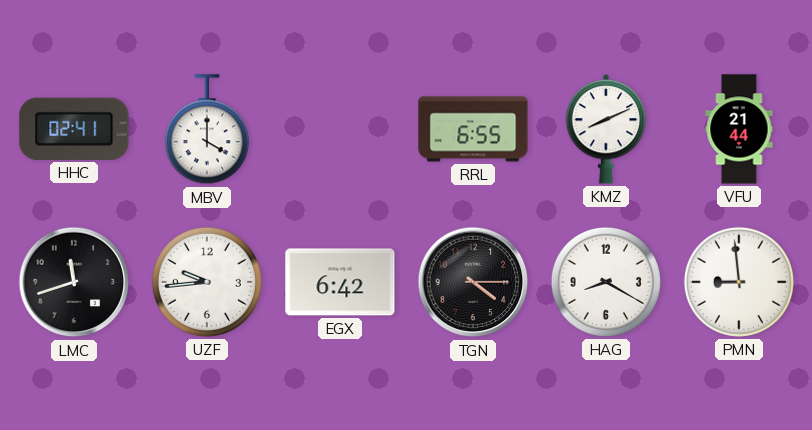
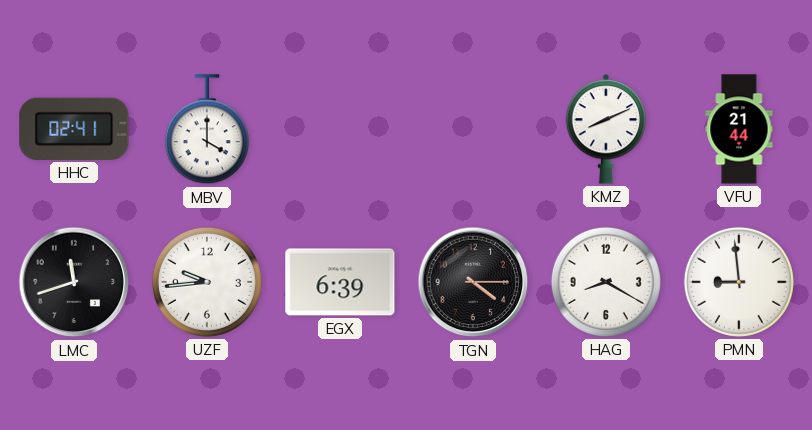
RRL: 6:55 -> none (473, 129)
EGX: 6:42 -> 6:39 (340, 282)
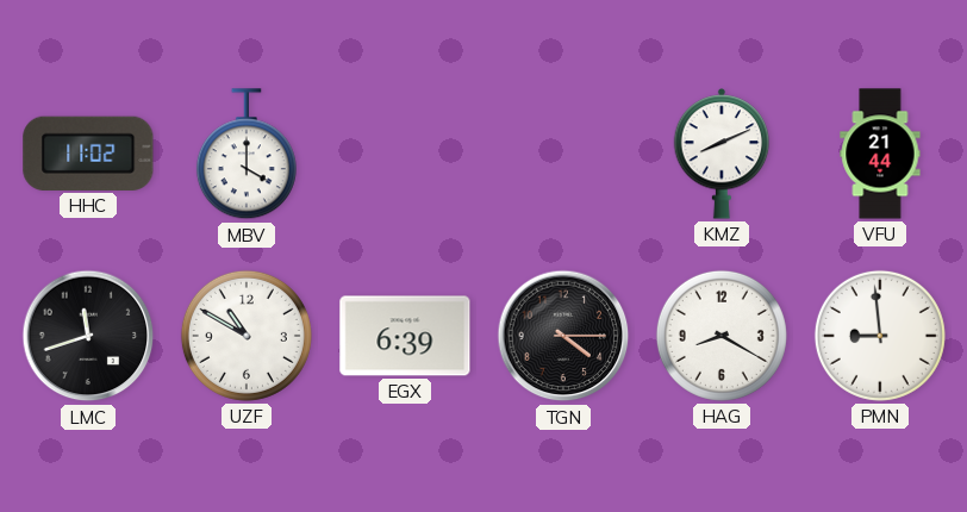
HHC: 02:41 -> 11:02 (88, 154)
UZF: 9:44 -> 10:50 (247, 336)
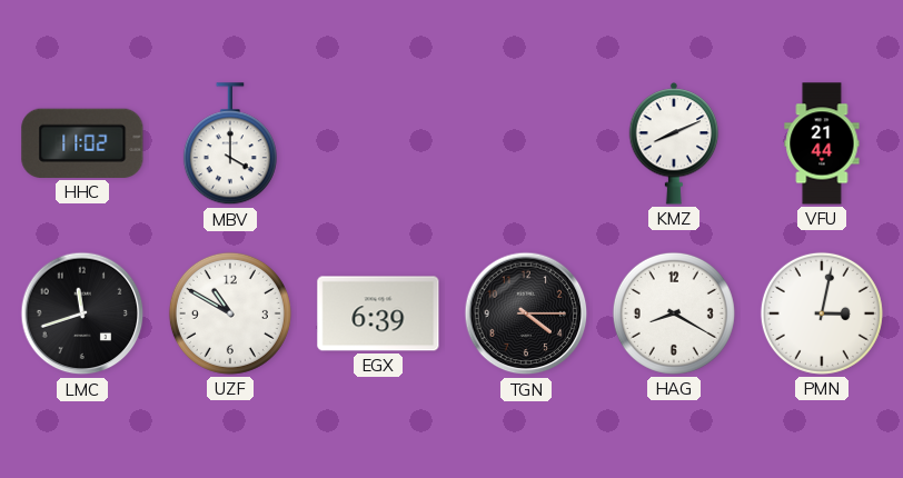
PMN: 8:59 -> 3:02 (822, 313)
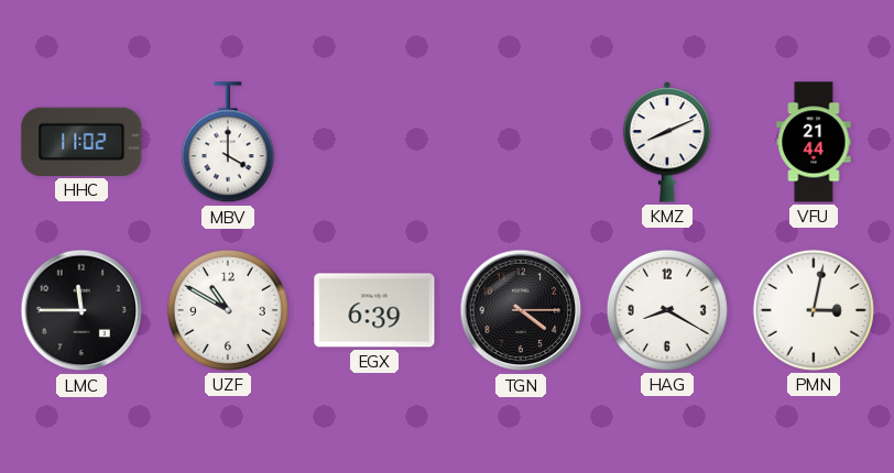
LMC: 11:42 -> 11:45 (81, 310)
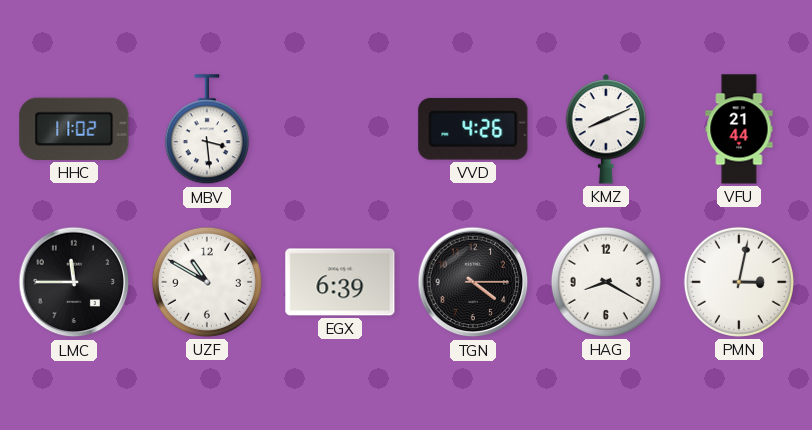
MBV: 4:00 -> 3:29 (207, 130)
VVD: none -> 4:26 (473, 129)
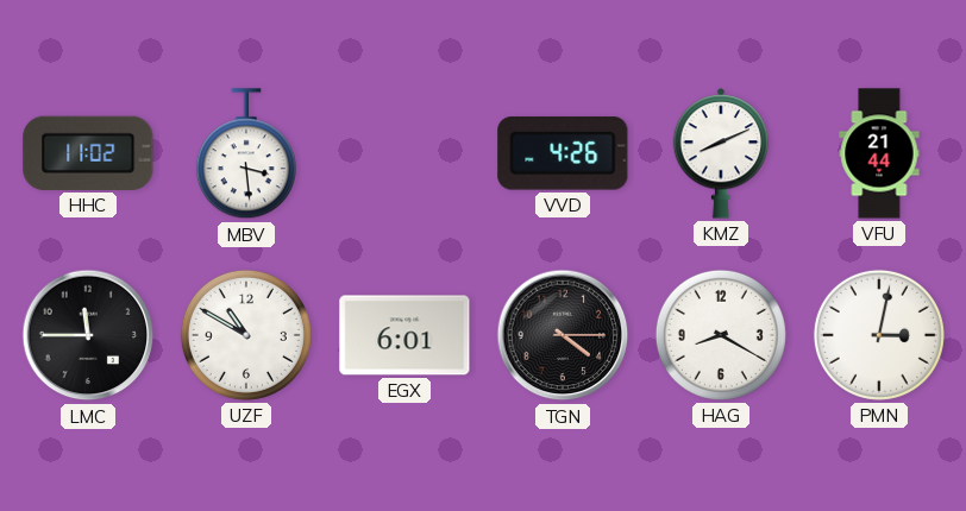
EGX: 6:39 -> 6:01 (404, 335)
